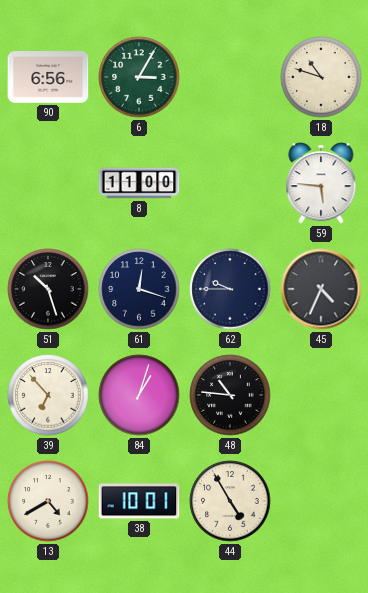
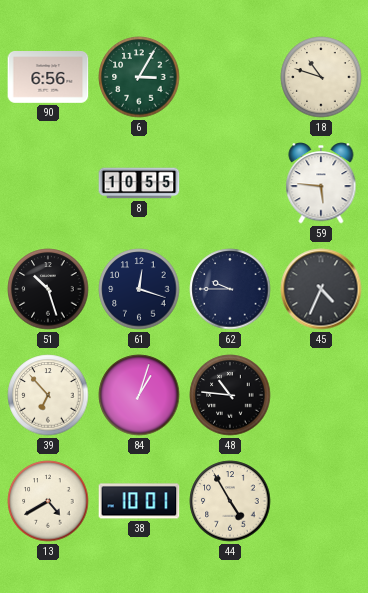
8: 11:00 -> 10:55 (139, 183)
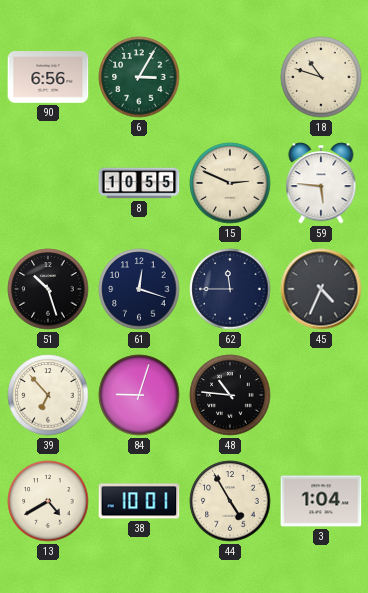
15: none -> 2:49 (230, 183)
62: 9:45 -> 11:45 (230, 289)
84: 1:03 -> 9:03 (139, 395)
3: none -> 1:04 (321, 501)
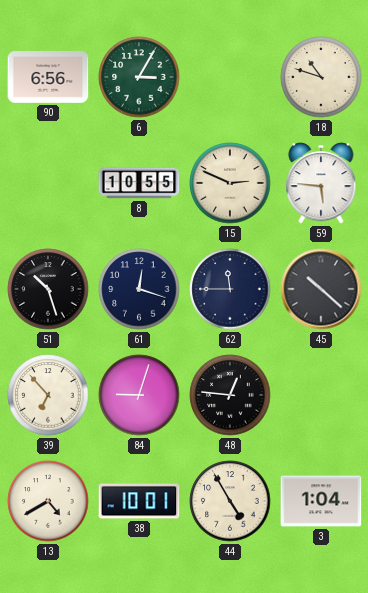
45: 4:34 -> 10:22 (321, 289)
48: 10:46 -> 12:46 (230, 395)
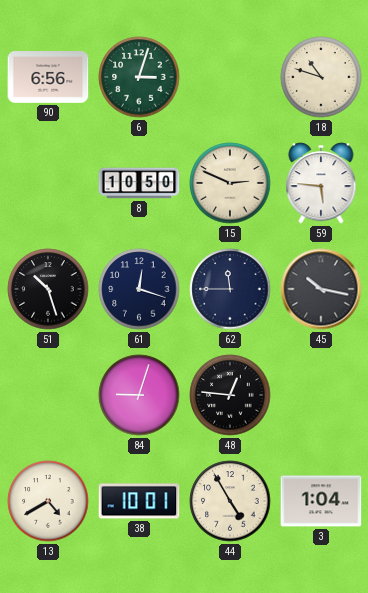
6: 3:05 -> 3:03 (139, 77)
8: 10:55 -> 10:50 (139, 183)
45: 10:22 -> 10:17 (321, 289)
39: 6:53 -> none (48, 395)
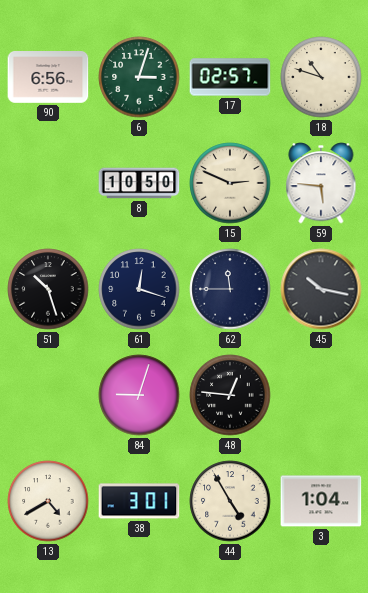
17: none -> 02:57 (230, 77)
38: 10:01 -> 3:01 (139, 501)
